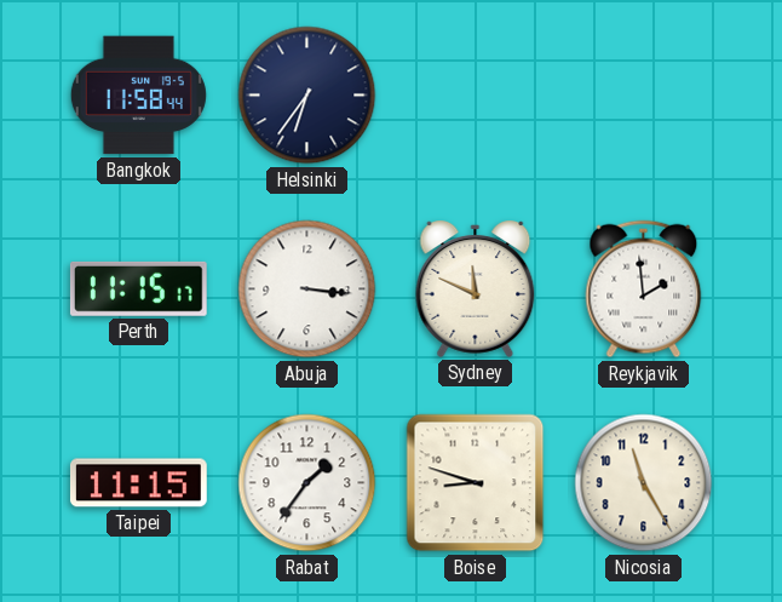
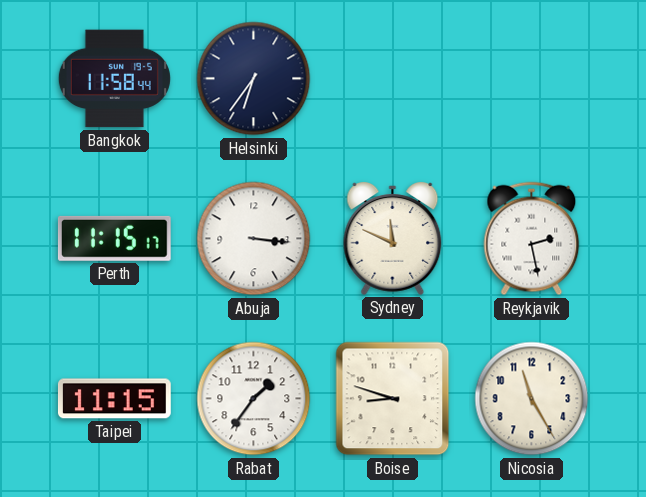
Reykjavik: 1:59 -> 2:28 (532, 239)
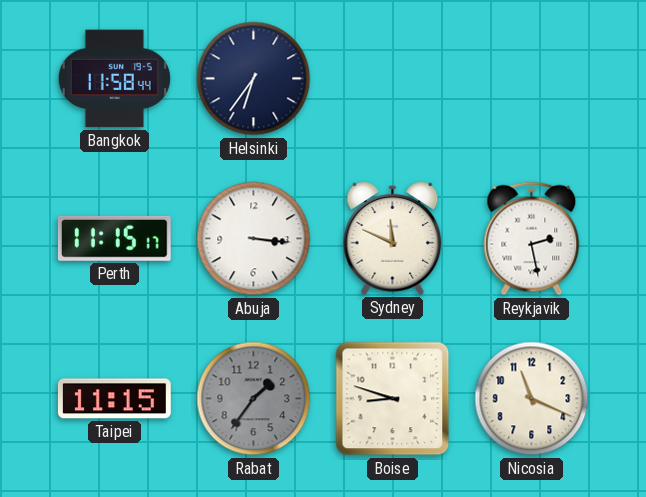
Rabat dial: white -> grey (254, 399)
Nicosia: 11:25 -> 11:19 (532, 399)
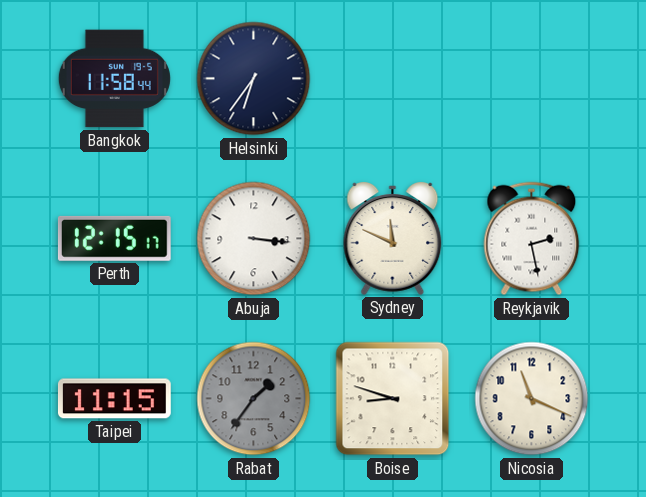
Perth: 11:15 -> 12:15 (114, 238)
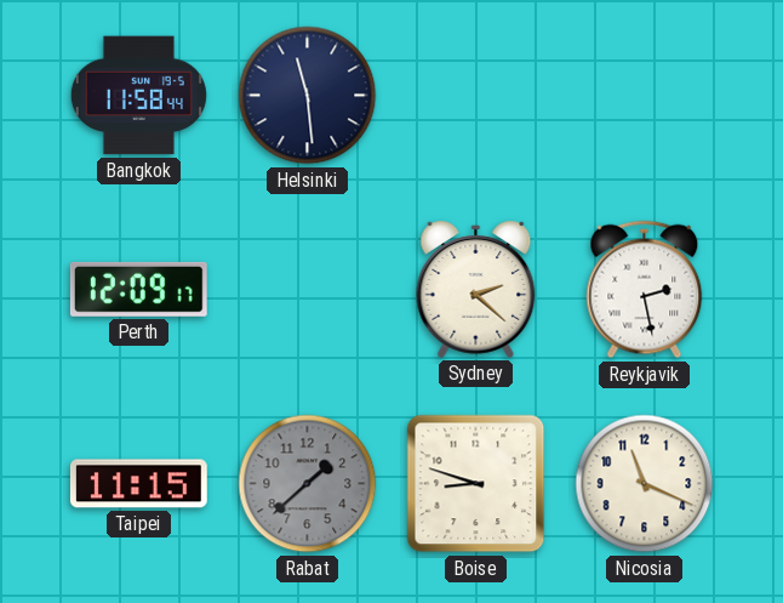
Helsinki: 6:36 -> 11:29 (308, 96)
Perth: 12:15 -> 12:09 (138, 289)
Abuja: 3:16 -> none (254, 239)
Sydney: 11:49 -> 2:22 (476, 290)
Rabat: 1:36 -> 1:38 (308, 484)
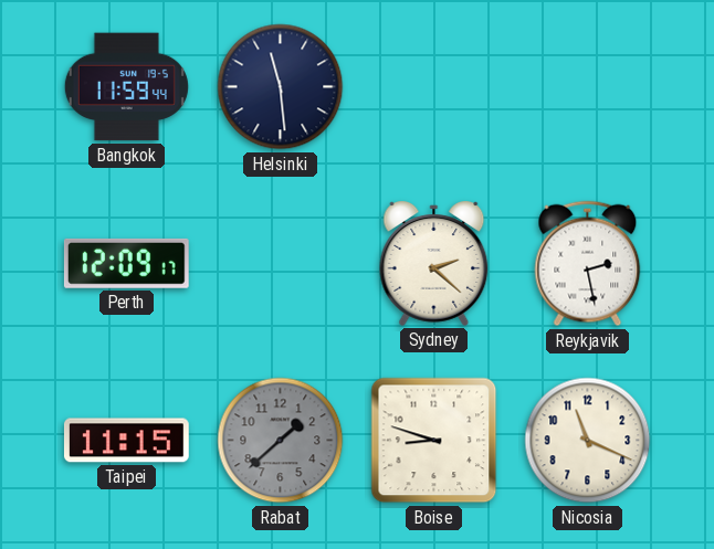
Bangkok: 11:58 -> 11:59 (126, 87)
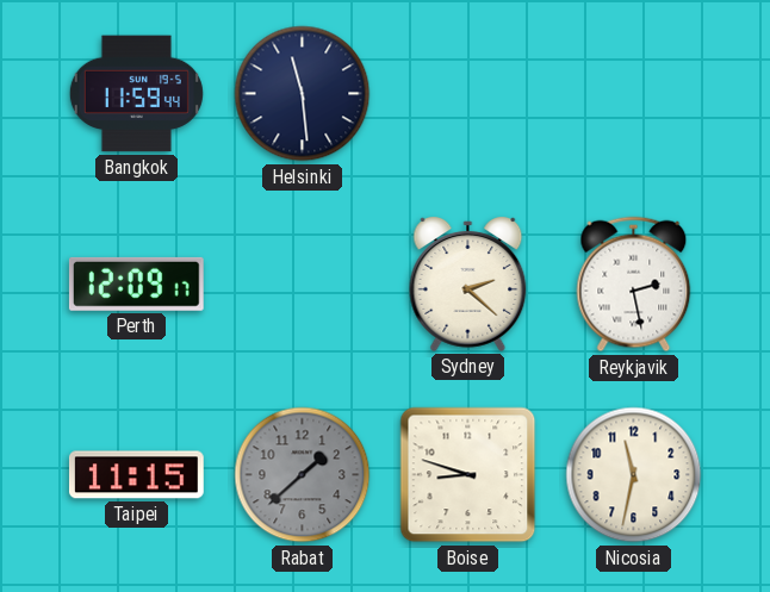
Nicosia: 11:19 -> 11:32 (634, 475)
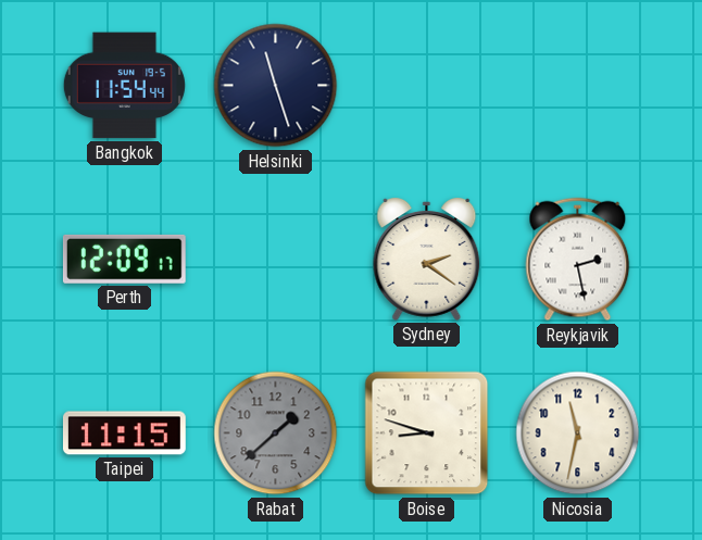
Bangkok: 11:59 -> 11:54 (124, 86)
Helsinki: 11:29 -> 11:27 (276, 86)
Sydney: 2:22 -> 2:21 (427, 260)
